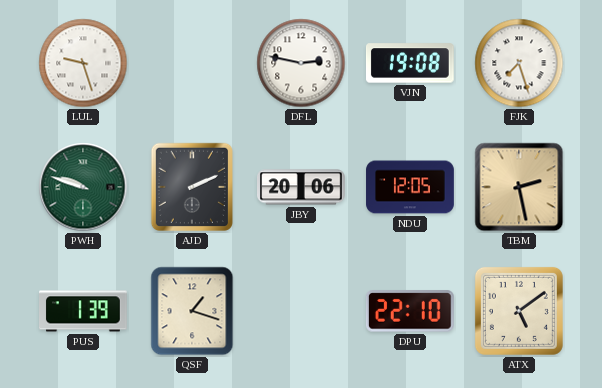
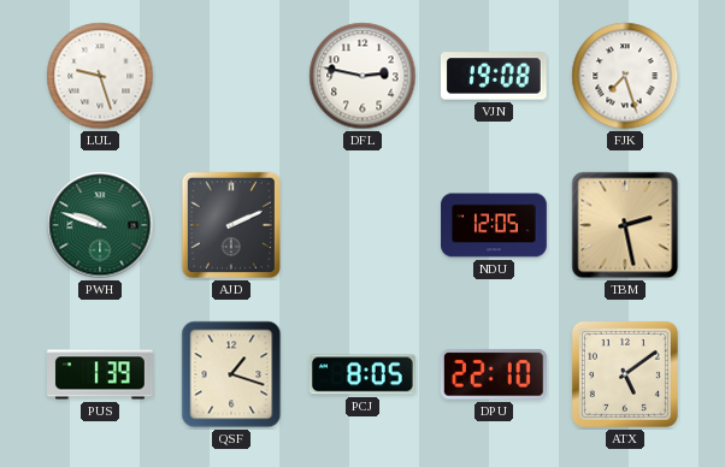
JBY: 20:06 -> none (302, 187)
PCJ: none -> 8:05 (362, 374)
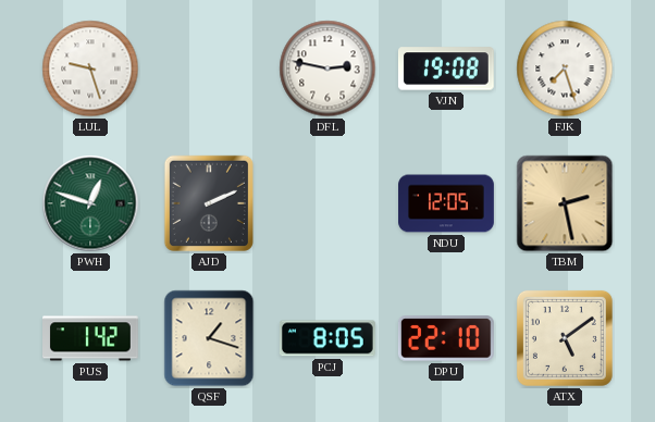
PWH: 9:48 -> 12:48 (90, 203)
PUS: 1:39 -> 1:42 (91, 338)
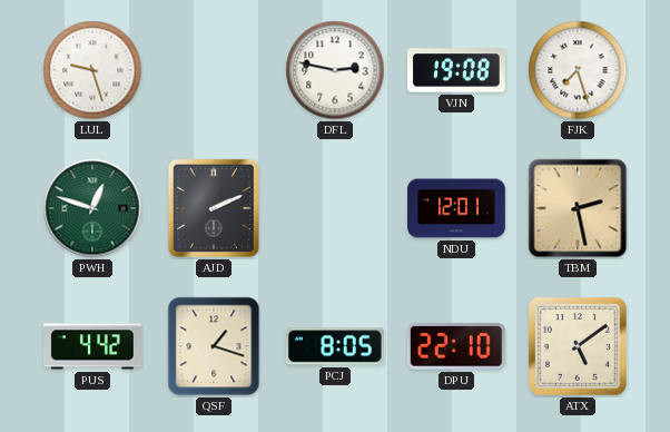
NDU: 12:05 -> 12:01 (456, 208)
PUS: 1:42 -> 4:42 (93, 346)
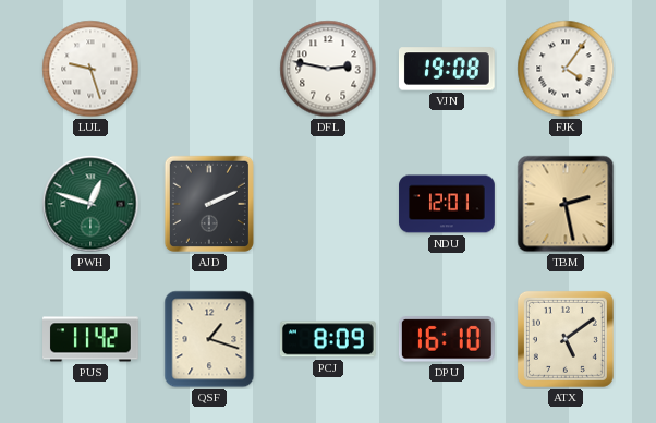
FJK: 7:27 -> 4:06 (566, 69)
PUS: 4:42 -> 11:42 (92, 339)
PCJ: 8:05 -> 8:09 (328, 339)
DPU: 22:10 -> 16:10 (447, 339)
